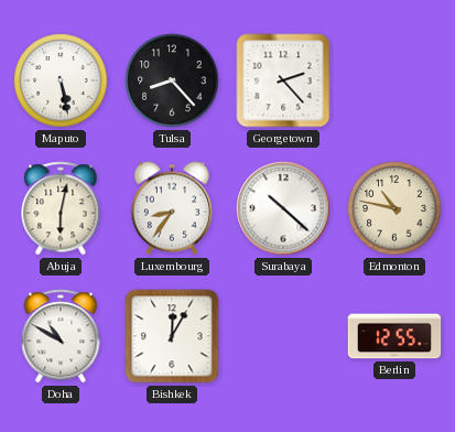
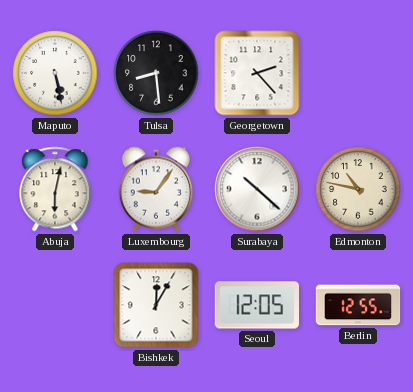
Tulsa: 8:23 -> 8:29 (156, 73)
Luxembourg: 8:36 -> 9:06 (156, 189)
Doha: 10:50 -> none (61, 336)
Seoul: none -> 12:05 (256, 305)
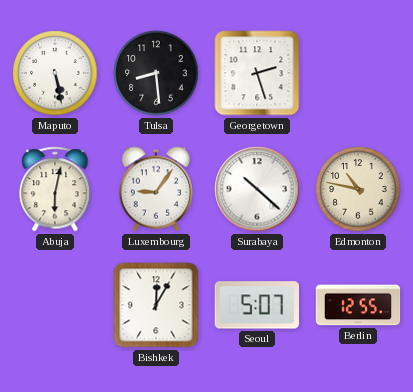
Georgetown: 2:23 -> 2:27 (257, 73)
Seoul: 12:05 -> 5:07 (256, 305)
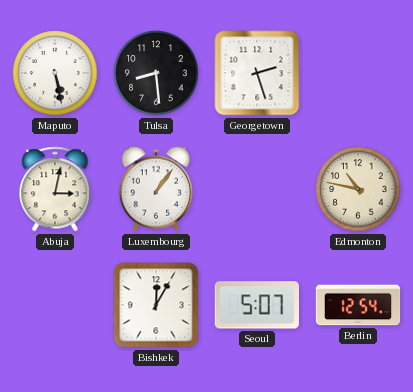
Abuja: 6:02 -> 3:02 (55, 189)
Luxembourg: 9:06 -> 1:06 (156, 189)
Surabaya: 10:22 -> none (257, 189)
Berlin: 12:55 -> 12:54 (358, 305)
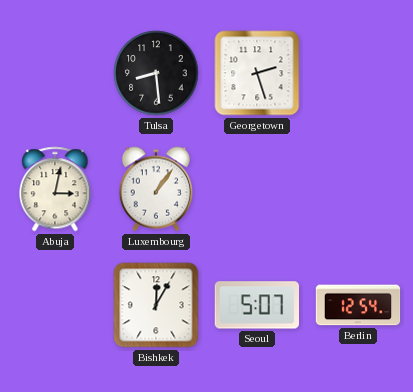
Maputo: 5:28 -> none (55, 73)
Edmonton: 10:47 -> none (358, 189)
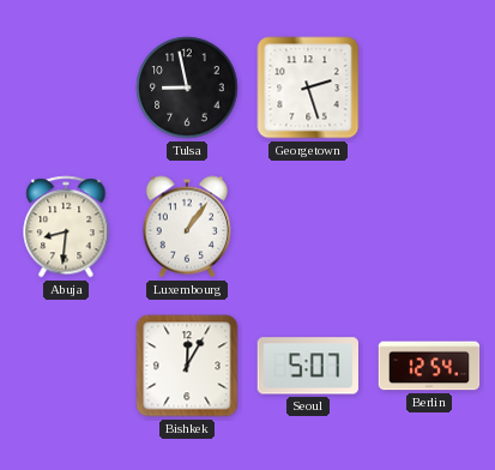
Tulsa: 8:29 -> 8:58 (187, 88)
Abuja: 3:02 -> 8:31 (66, 227)
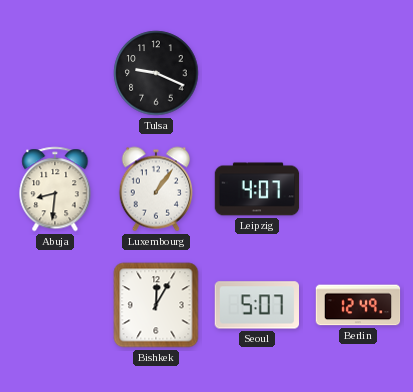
Tulsa: 8:58 -> 9:19 (156, 73)
Georgetown: 2:27 -> none (308, 88)
Leipzig: none -> 4:07 (257, 189)
Berlin: 12:54 -> 12:49 (358, 305)
